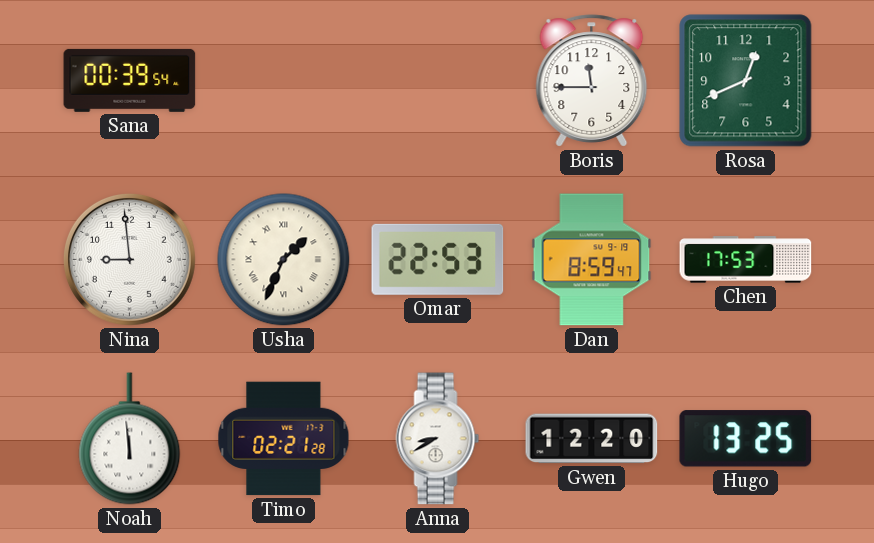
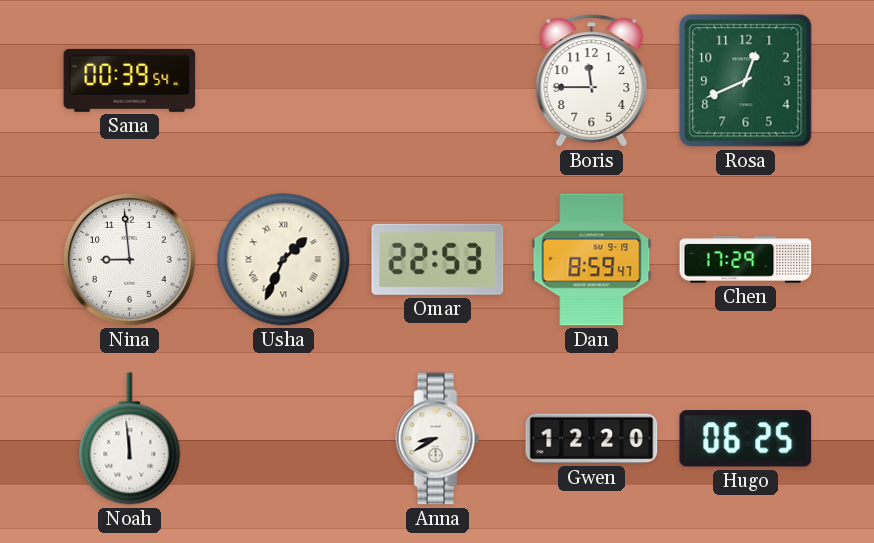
Chen: 17:53 -> 17:29 (746, 260)
Timo: 02:21 -> none (284, 439)
Hugo: 13:25 -> 06:25 (746, 439)
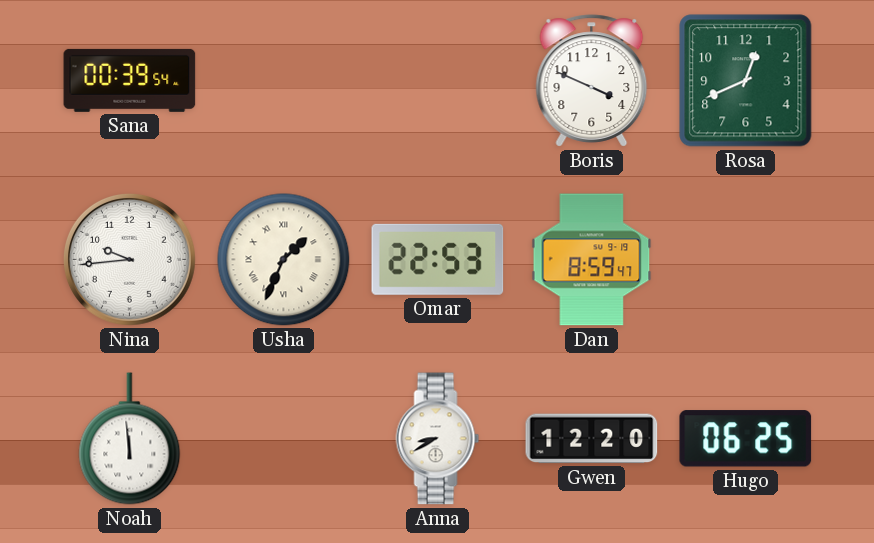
Boris: 11:45 -> 3:49 (592, 81)
Nina: 8:59 -> 9:44 (129, 259)
Chen: 17:29 -> none (746, 260)
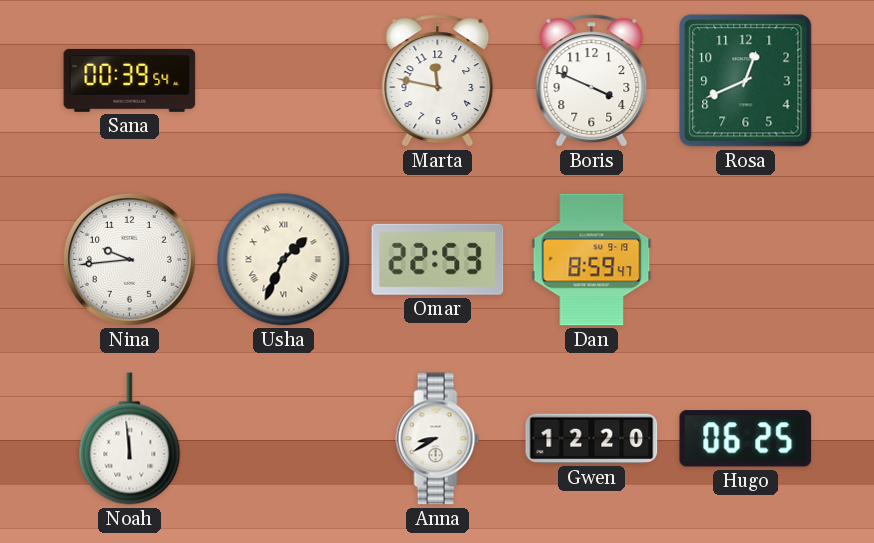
Marta: none -> 11:47 (438, 81)
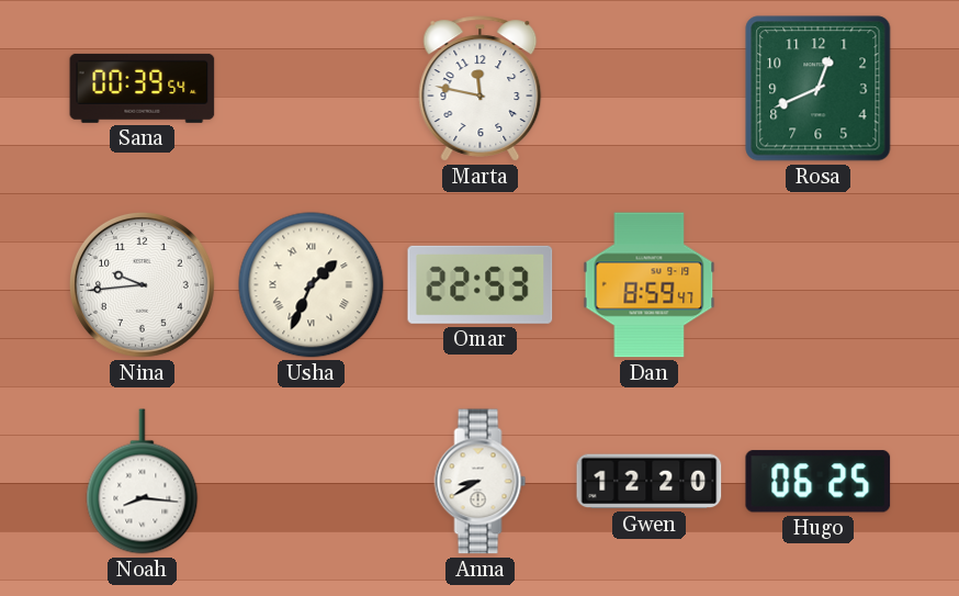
Boris: 3:49 -> none (592, 81)
Noah: 11:59 -> 8:16 (143, 482)
